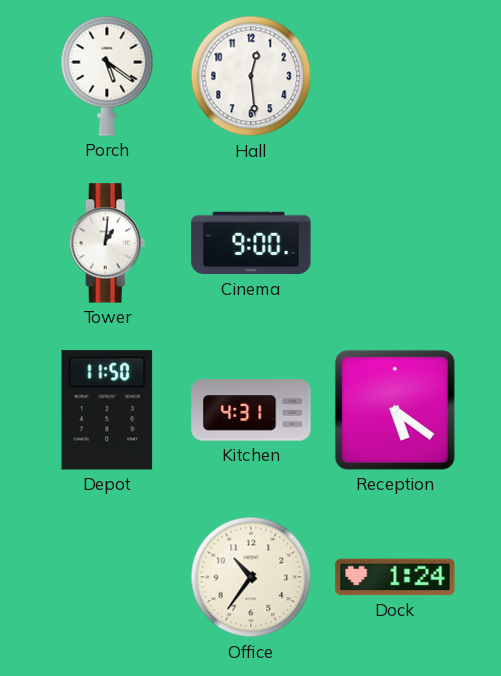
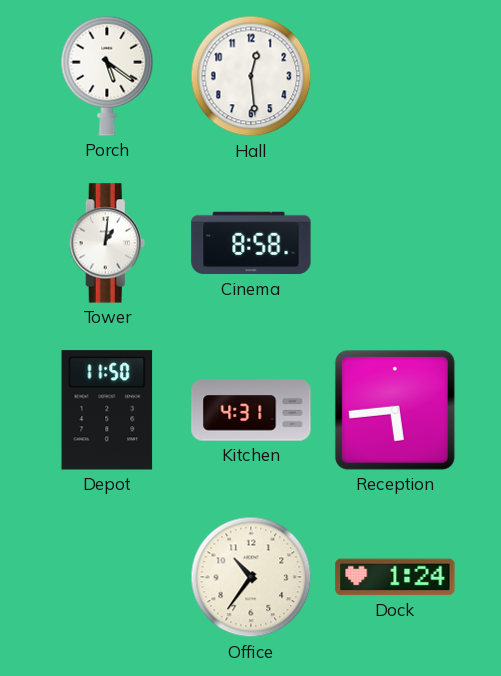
Cinema: 9:00 -> 8:58 (251, 243)
Reception: 5:21 -> 5:44 (395, 410)
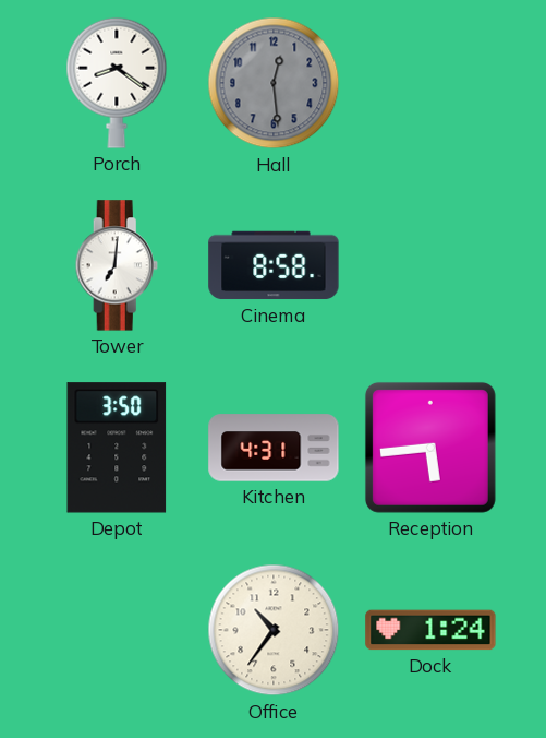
Porch: 5:21 -> 8:21 (117, 83)
Hall dial: white -> grey (274, 83)
Tower: 1:01 -> 7:01 (117, 265)
Depot: 11:50 -> 3:50 (117, 448)
